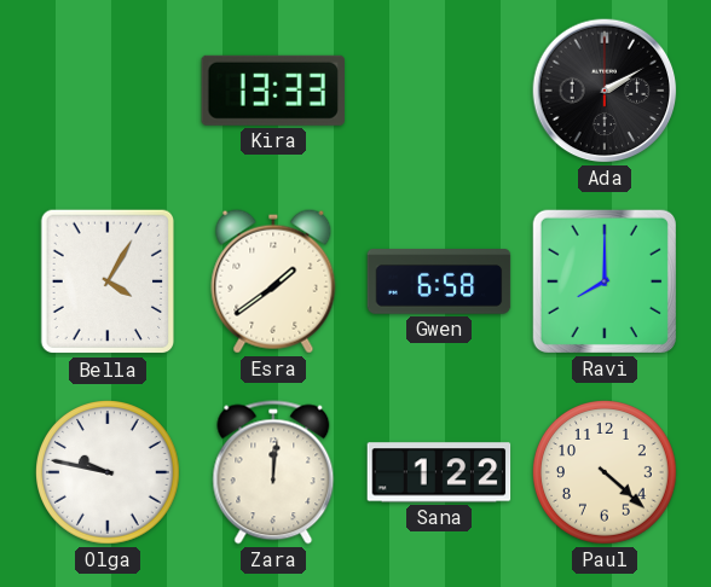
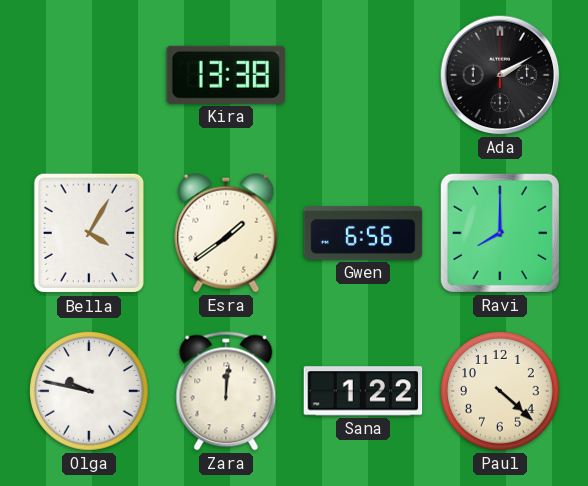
Kira: 13:33 -> 13:38 (226, 75)
Gwen: 6:58 -> 6:56 (363, 233)
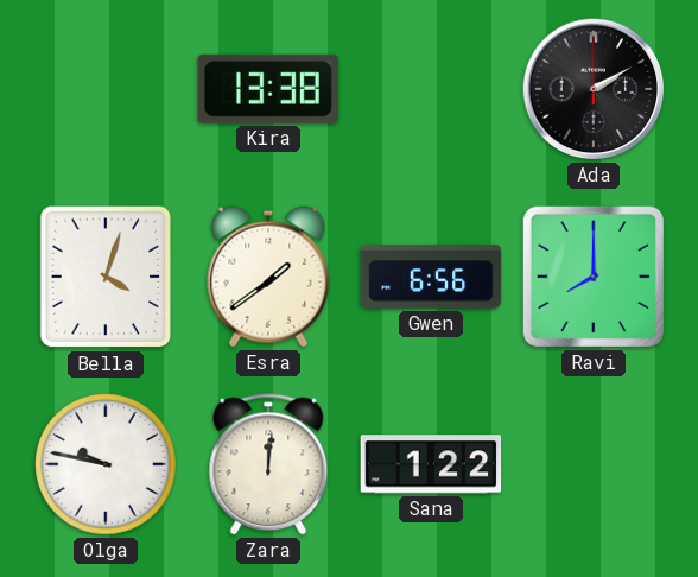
Bella: 4:05 -> 4:03 (104, 277)
Paul: 4:22 -> none (501, 392)
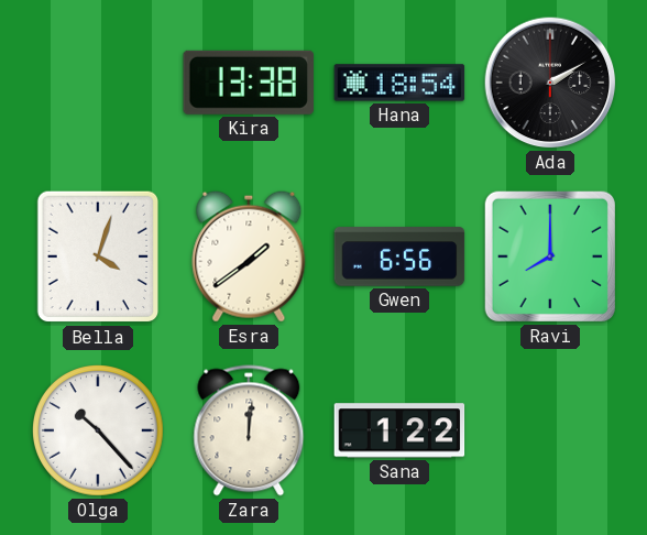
Hana: none -> 18:54 (399, 83)
Olga: 9:47 -> 10:23 (99, 432)
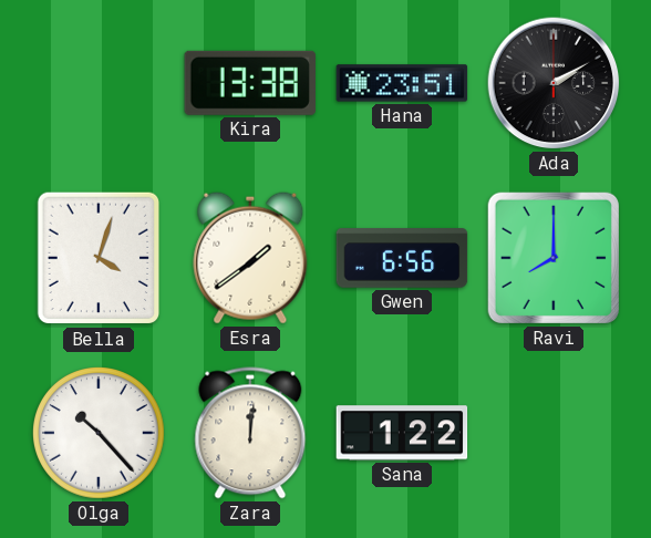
Hana: 18:54 -> 23:51 (402, 83)
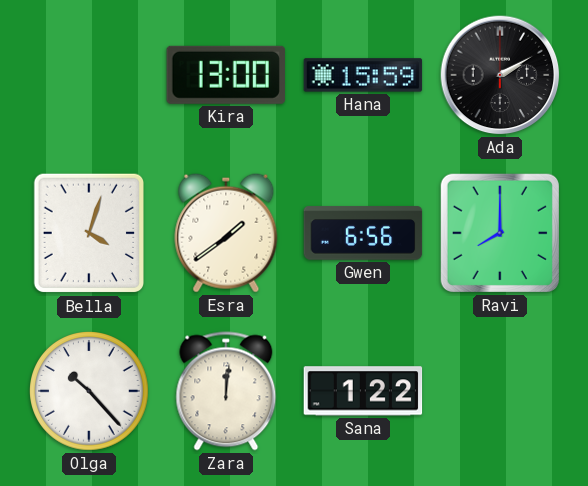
Kira: 13:38 -> 13:00 (226, 75)
Hana: 23:51 -> 15:59 (363, 75)
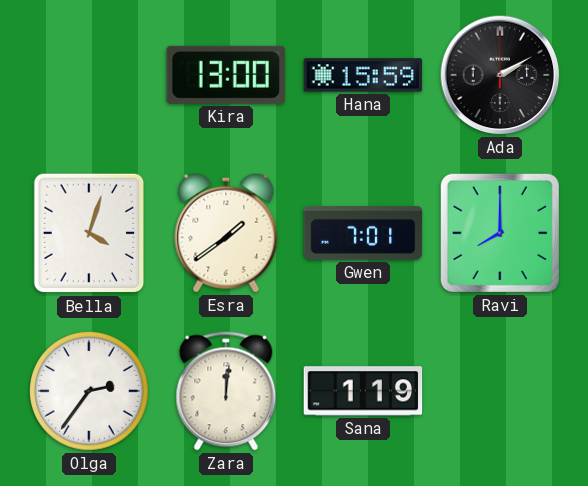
Gwen: 6:56 -> 7:01 (363, 233)
Olga: 10:23 -> 2:36 (90, 392)
Sana: 1:22 -> 1:19 (363, 391)
